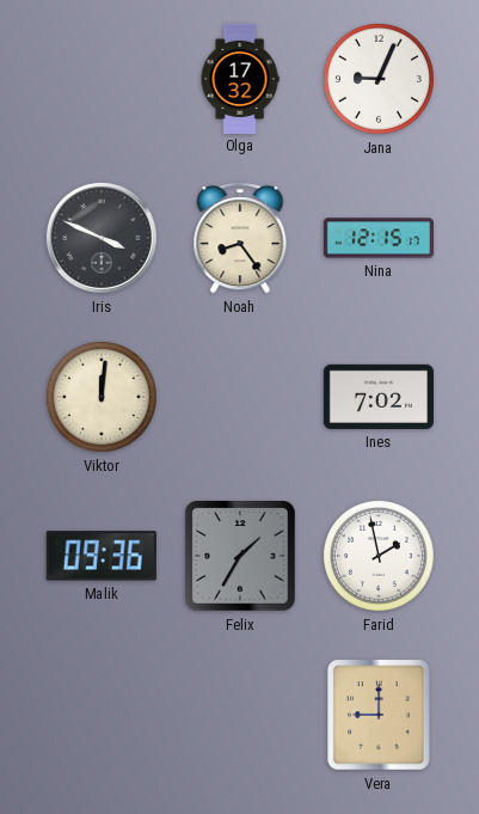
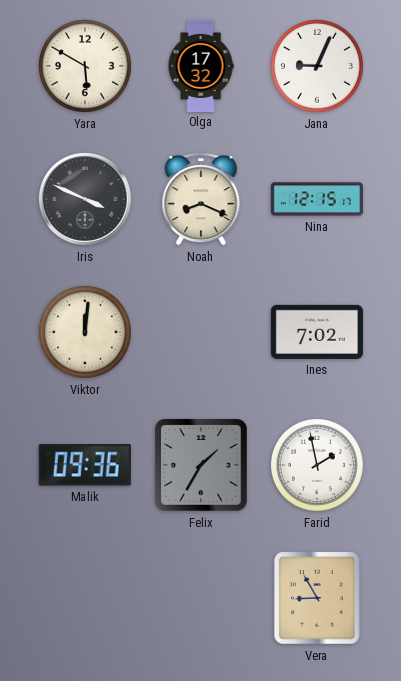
Yara: none -> 5:50 (85, 66)
Noah: 8:24 -> 8:19 (201, 199)
Vera: 9:00 -> 8:55 (317, 598)
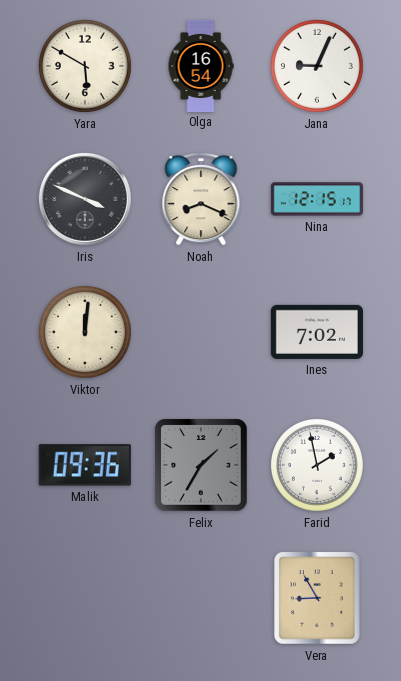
Olga: 17:32 -> 16:54 (201, 65)
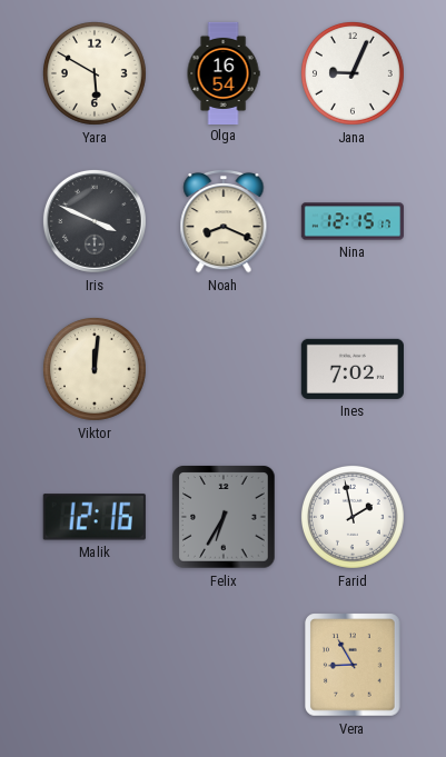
Malik: 09:36 -> 12:16 (95, 517)
Felix: 1:35 -> 6:35 (224, 517)
